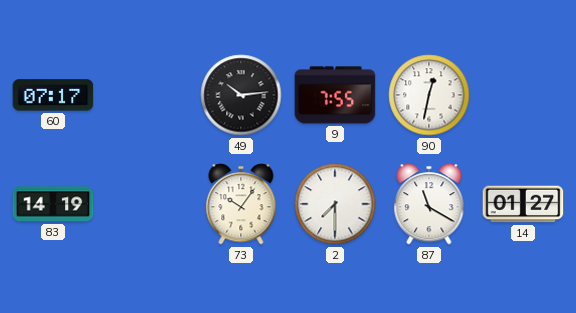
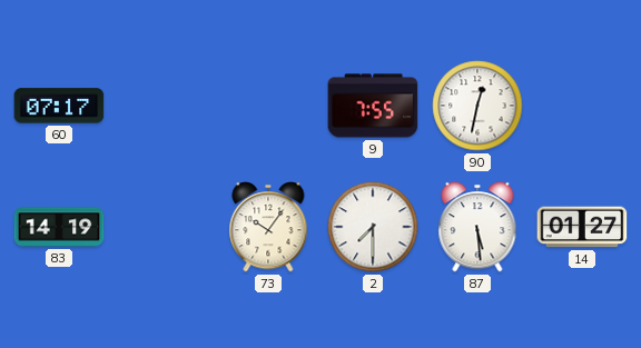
49: 10:14 -> none (241, 95)
87: 11:20 -> 5:29 (477, 227)
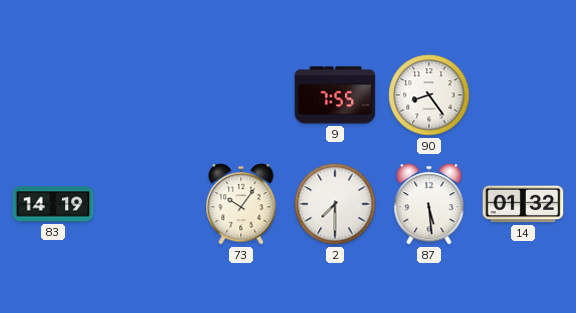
60: 07:17 -> none (59, 106)
90: 12:32 -> 8:24 (429, 95)
14: 01:27 -> 01:32 (523, 204)
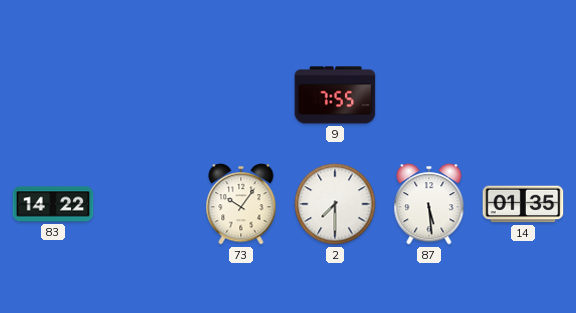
90: 8:24 -> none (429, 95)
83: 14:19 -> 14:22 (53, 204)
14: 01:32 -> 01:35 (523, 204)
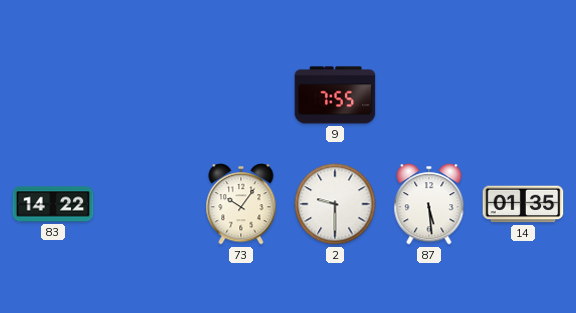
2: 7:30 -> 9:30 (335, 204)
